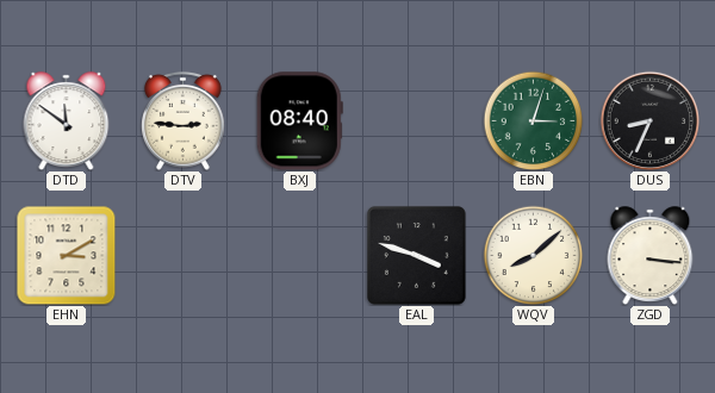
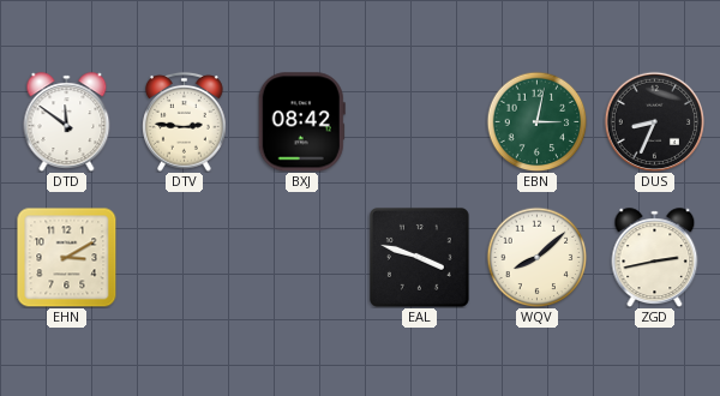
BXJ: 08:40 -> 08:42 (301, 122)
EBN: 3:03 -> 3:02 (536, 121)
ZGD: 3:16 -> 2:43 (655, 257)
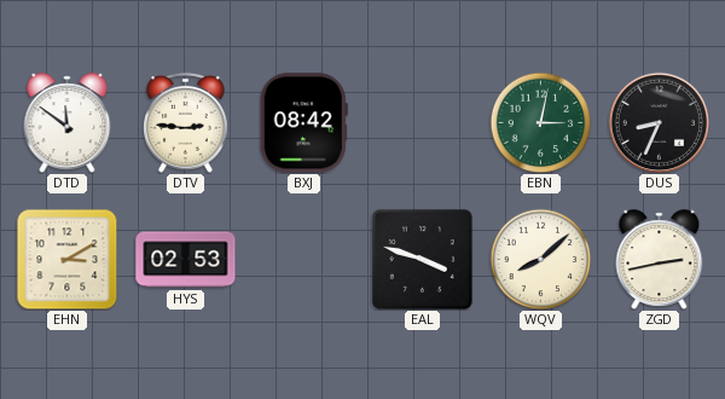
HYS: none -> 02:53 (186, 260)
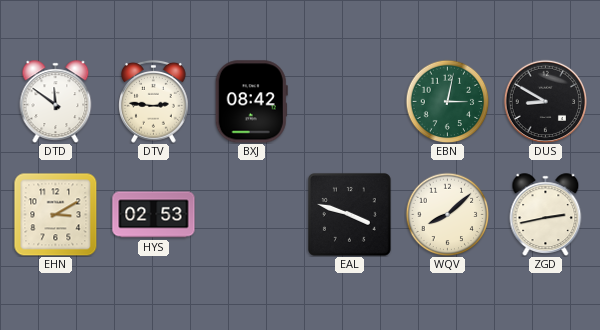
DUS: 8:34 -> 8:50 (545, 101)
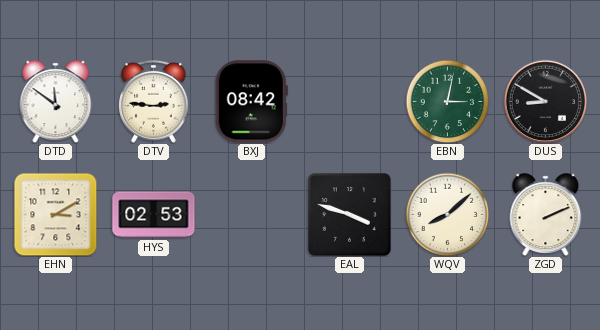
ZGD: 2:43 -> 2:11 (546, 214)
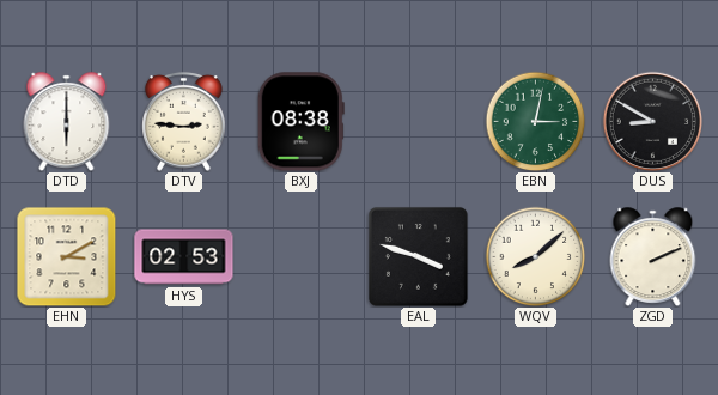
DTD: 11:51 -> 6:00 (67, 121)
BXJ: 08:42 -> 08:38 (300, 122)
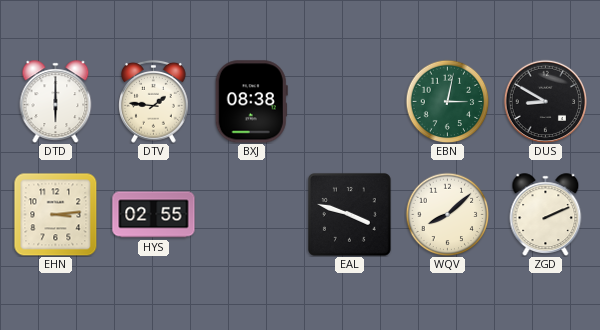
DTV: 2:46 -> 1:46 (154, 101)
EHN: 3:10 -> 3:14 (55, 214)
HYS: 02:53 -> 02:55 (154, 215)
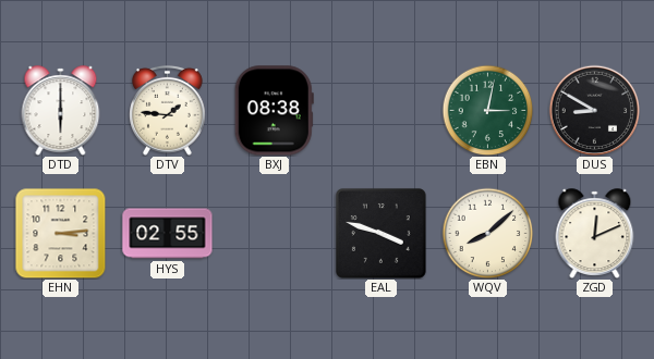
ZGD: 2:11 -> 12:11 (595, 233)
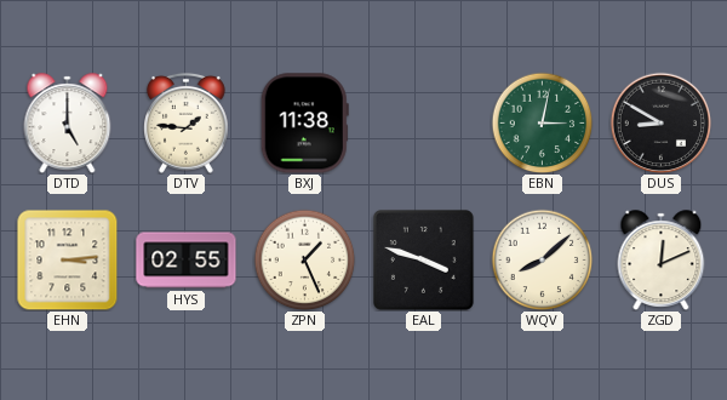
DTD: 6:00 -> 5:00 (68, 122)
BXJ: 08:38 -> 11:38 (304, 124)
ZPN: none -> 1:26 (304, 259)
